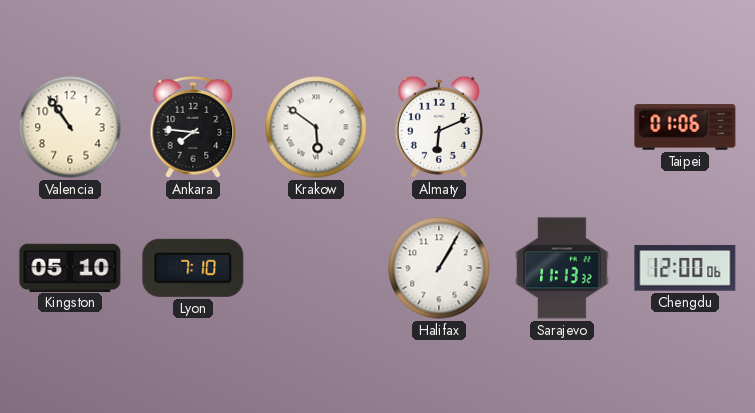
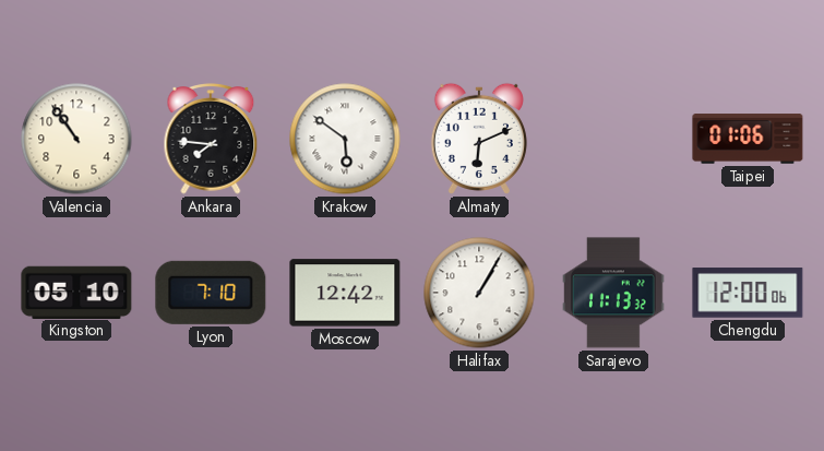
Moscow: none -> 12:42 (345, 293)
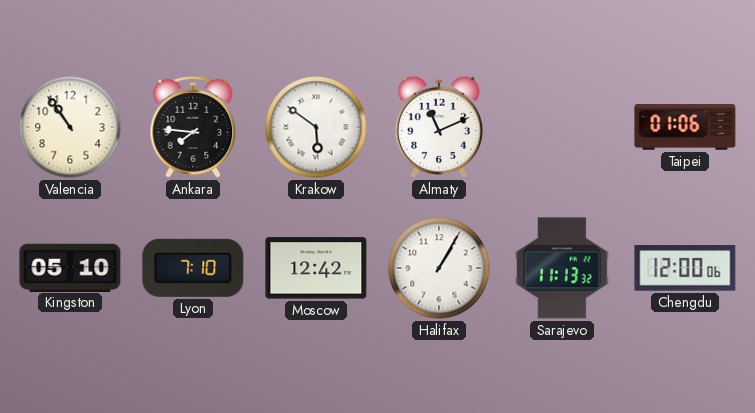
Almaty: 6:11 -> 11:11 (439, 127)
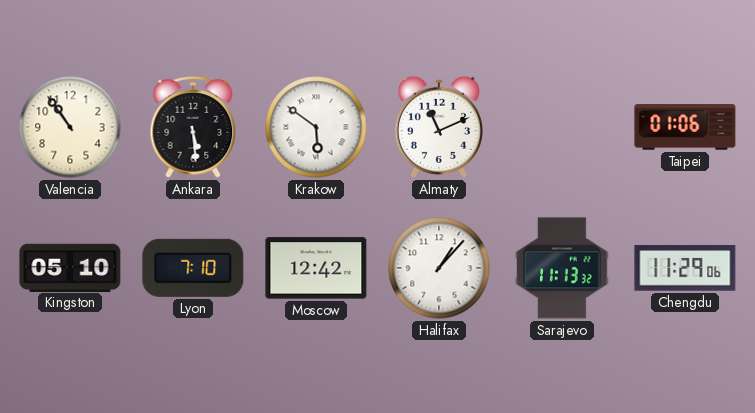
Ankara: 7:46 -> 5:29 (193, 127)
Halifax: 1:05 -> 1:07 (439, 268)
Chengdu: 12:00 -> 11:29 (685, 268)
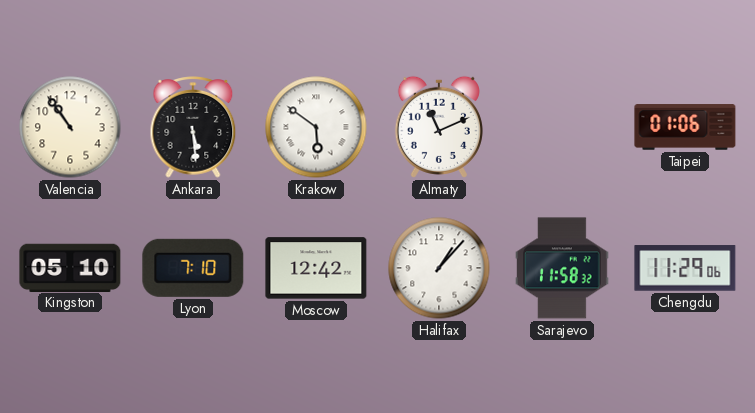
Sarajevo: 11:13 -> 11:58 (562, 268)
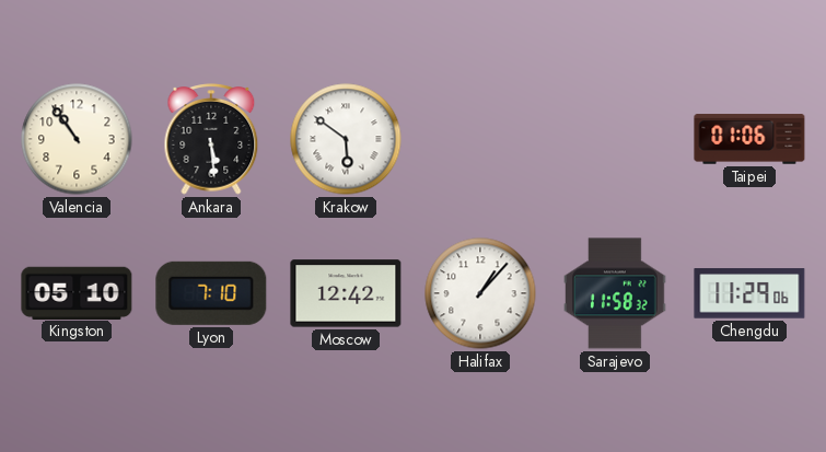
Almaty: 11:11 -> none (439, 127)
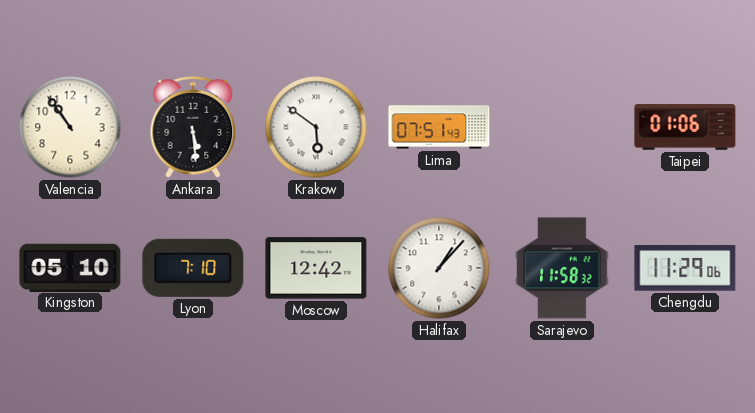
Lima: none -> 07:51 (439, 127)
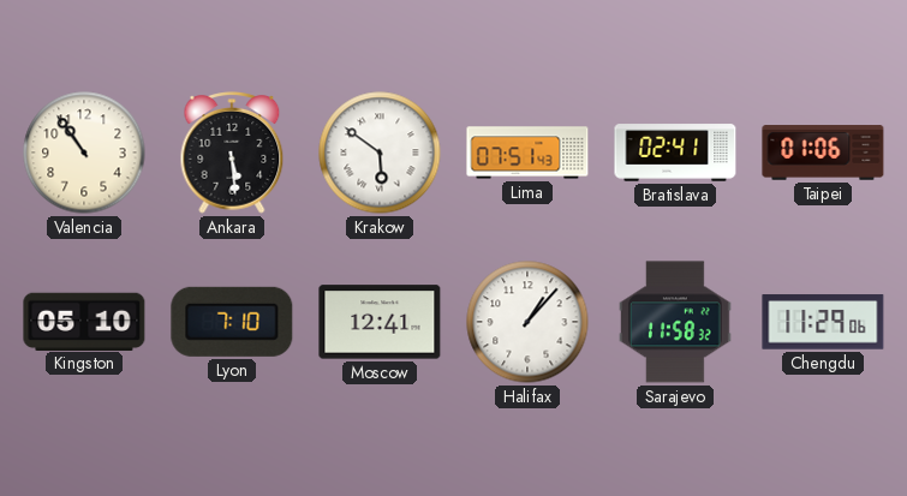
Bratislava: none -> 02:41 (675, 153)
Moscow: 12:42 -> 12:41 (380, 322)
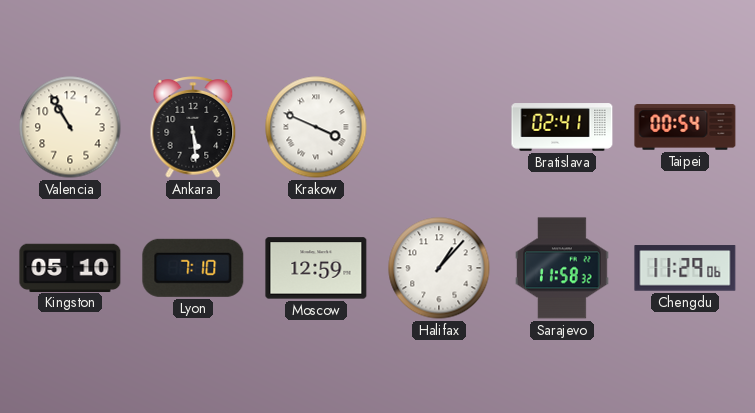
Valencia: 10:54 -> 10:55 (70, 127)
Krakow: 5:51 -> 3:49 (316, 127)
Lima: 07:51 -> none (527, 153)
Taipei: 01:06 -> 00:54 (685, 127)
Moscow: 12:41 -> 12:59 (316, 268)
